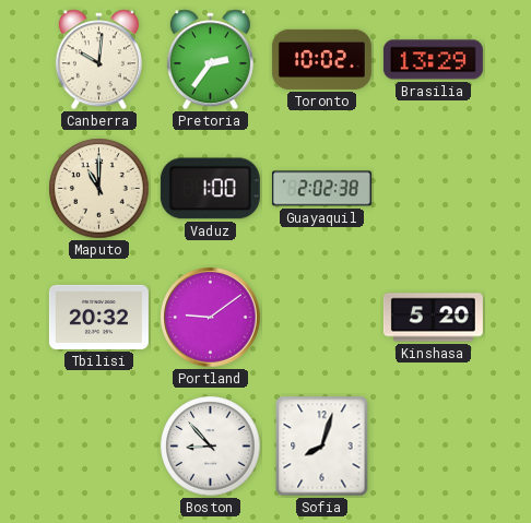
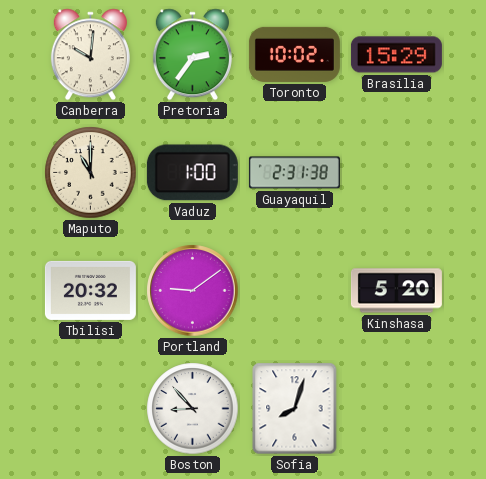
Brasilia: 13:29 -> 15:29 (396, 55)
Guayaquil: 2:02 -> 2:31 (294, 173)
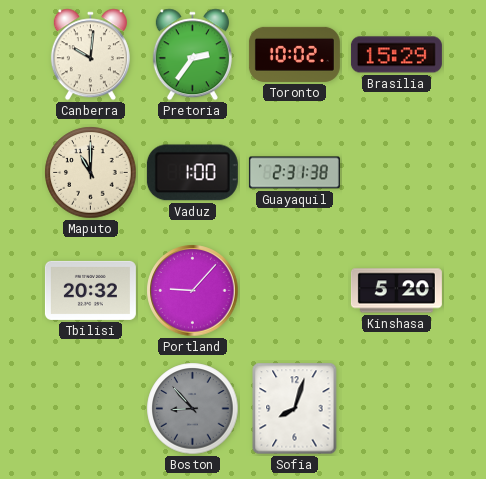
Portland: 9:09 -> 9:07 (193, 291)
Boston dial: white -> grey (193, 409)
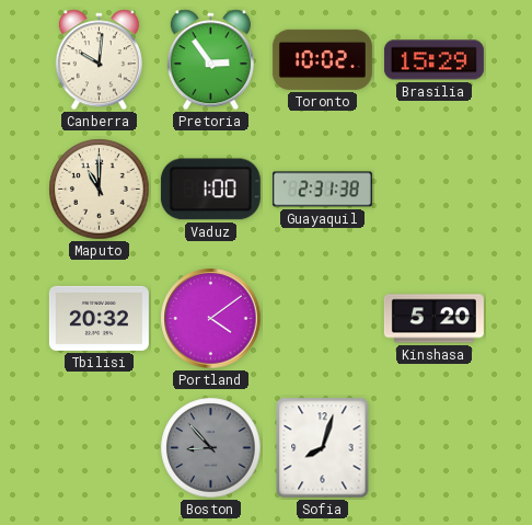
Pretoria: 2:36 -> 2:54 (210, 60)
Portland: 9:07 -> 4:09 (211, 319)
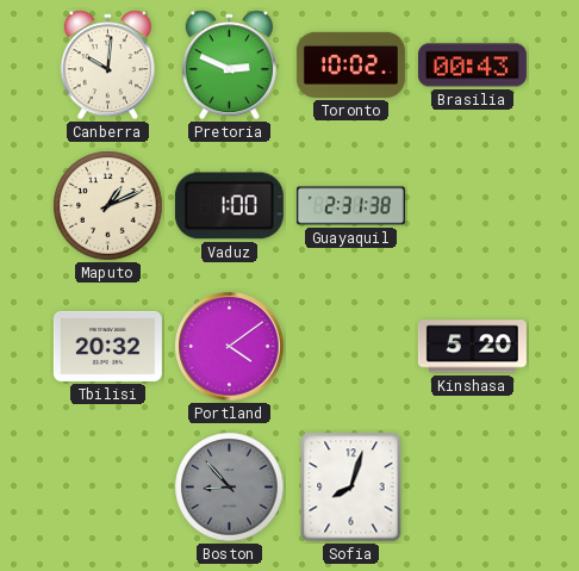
Pretoria: 2:54 -> 2:49 (229, 66)
Brasilia: 15:29 -> 00:43 (472, 66)
Maputo: 11:00 -> 1:11 (108, 206)
